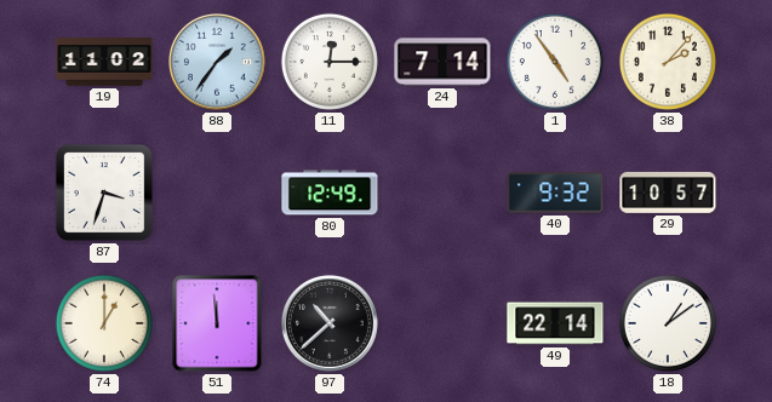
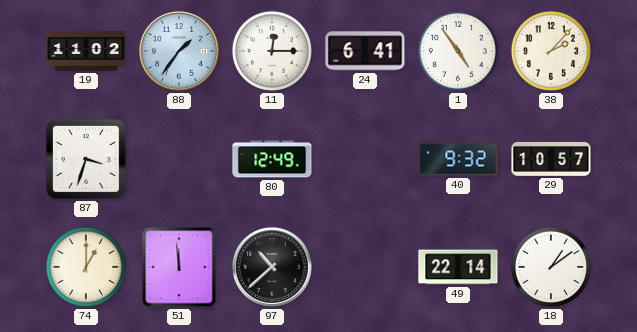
24: 7:14 -> 6:41 (365, 51)
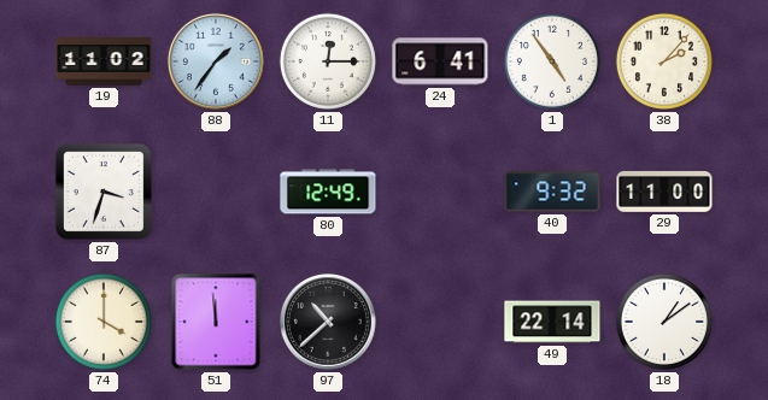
29: 10:57 -> 11:00 (664, 192)
74: 1:00 -> 4:00 (104, 322)
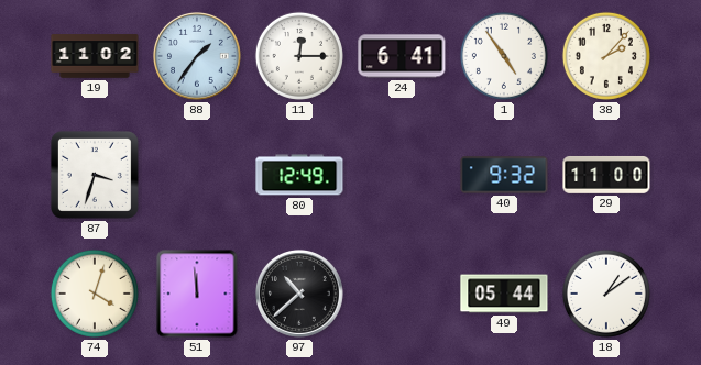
74: 4:00 -> 4:03 (95, 294)
49: 22:14 -> 05:44 (504, 294)
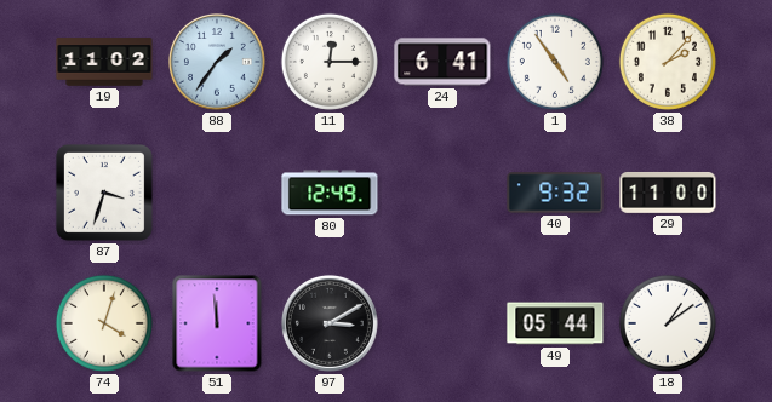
97: 10:38 -> 3:10 (331, 323)
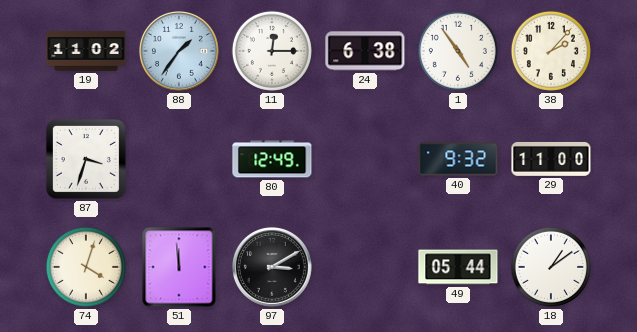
24: 6:41 -> 6:38 (365, 51)
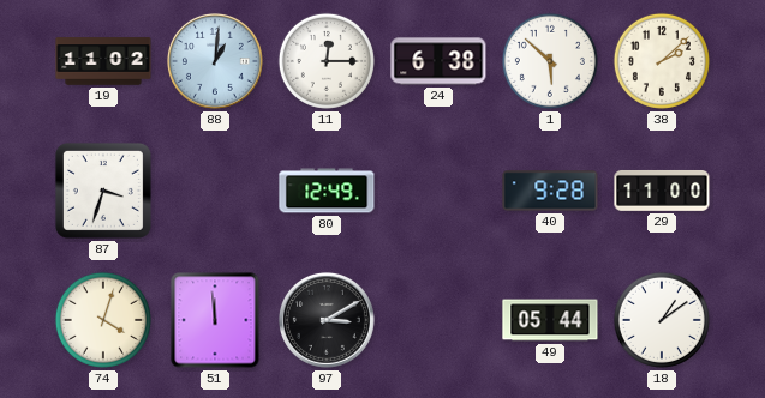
88: 1:36 -> 1:01 (216, 61)
1: 4:54 -> 5:52 (550, 61)
38: 2:07 -> 2:08 (662, 61)
40: 9:32 -> 9:28 (550, 191)
